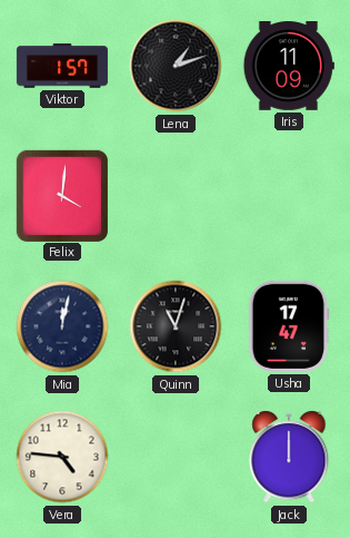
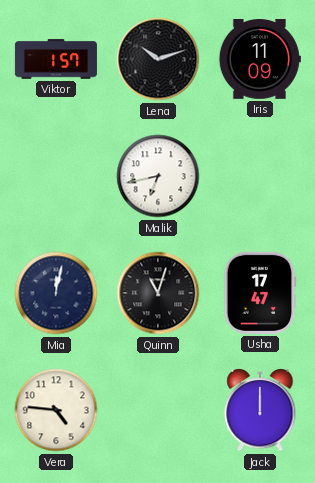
Lena: 1:12 -> 10:12 (158, 59)
Felix: 4:01 -> none (61, 195)
Malik: none -> 6:43 (158, 176)
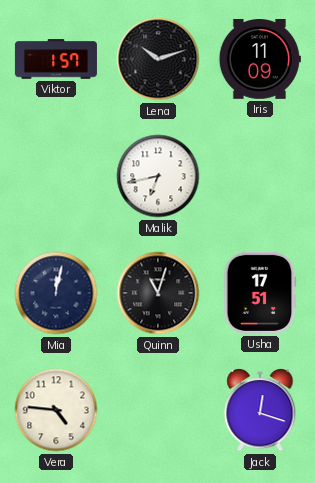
Usha: 17:47 -> 17:51 (260, 293)
Jack: 12:00 -> 12:18 (260, 410)
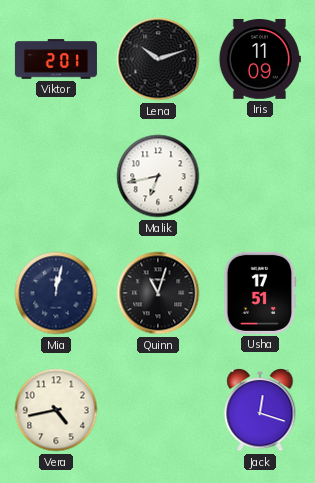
Viktor: 1:57 -> 2:01 (56, 59)
Vera: 4:46 -> 4:43 (56, 410)
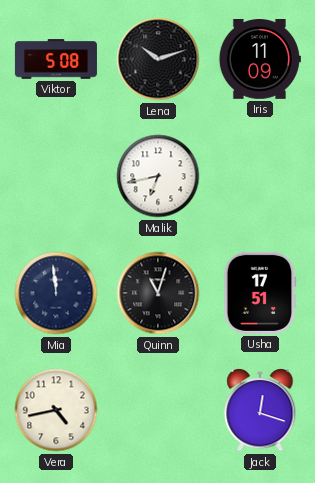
Viktor: 2:01 -> 5:08 (56, 59)
Mia: 12:02 -> 11:59 (56, 293)
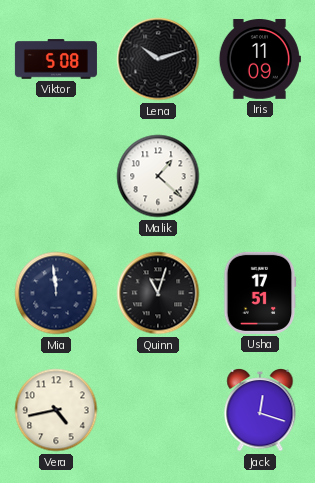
Malik: 6:43 -> 1:22 (158, 176)
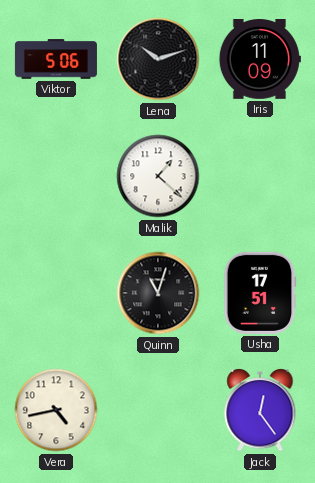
Viktor: 5:08 -> 5:06 (56, 59)
Mia: 11:59 -> none (56, 293)
Jack: 12:18 -> 12:24 (260, 410)
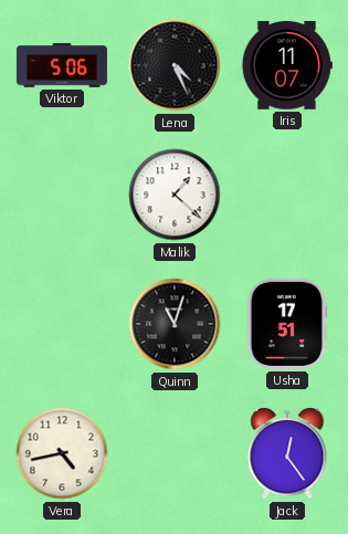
Lena: 10:12 -> 4:26 (175, 65)
Iris: 11:09 -> 11:07 (287, 66)
